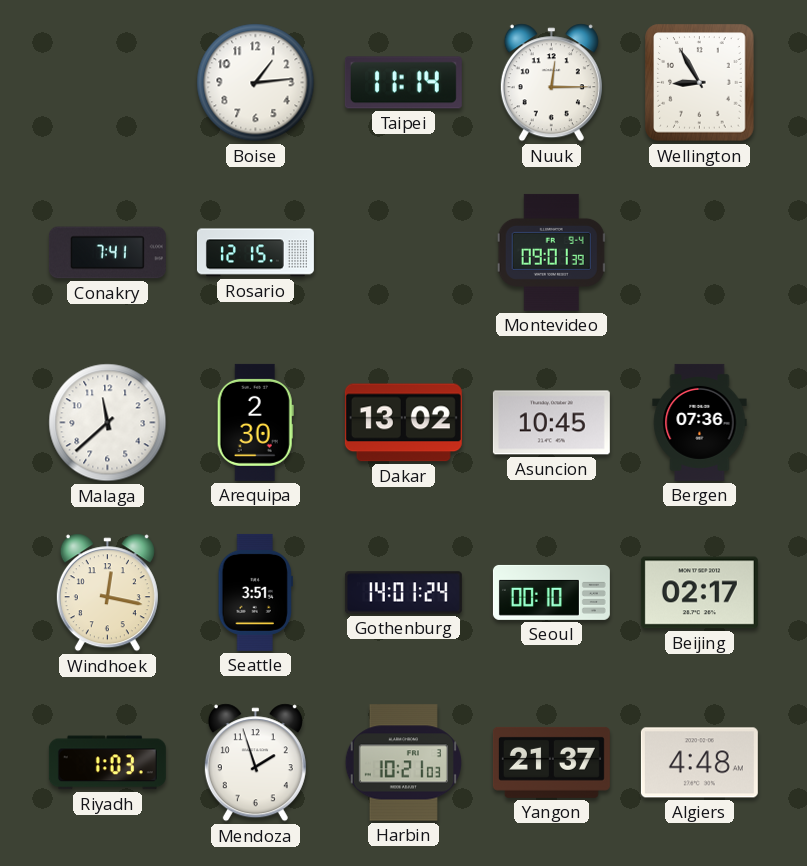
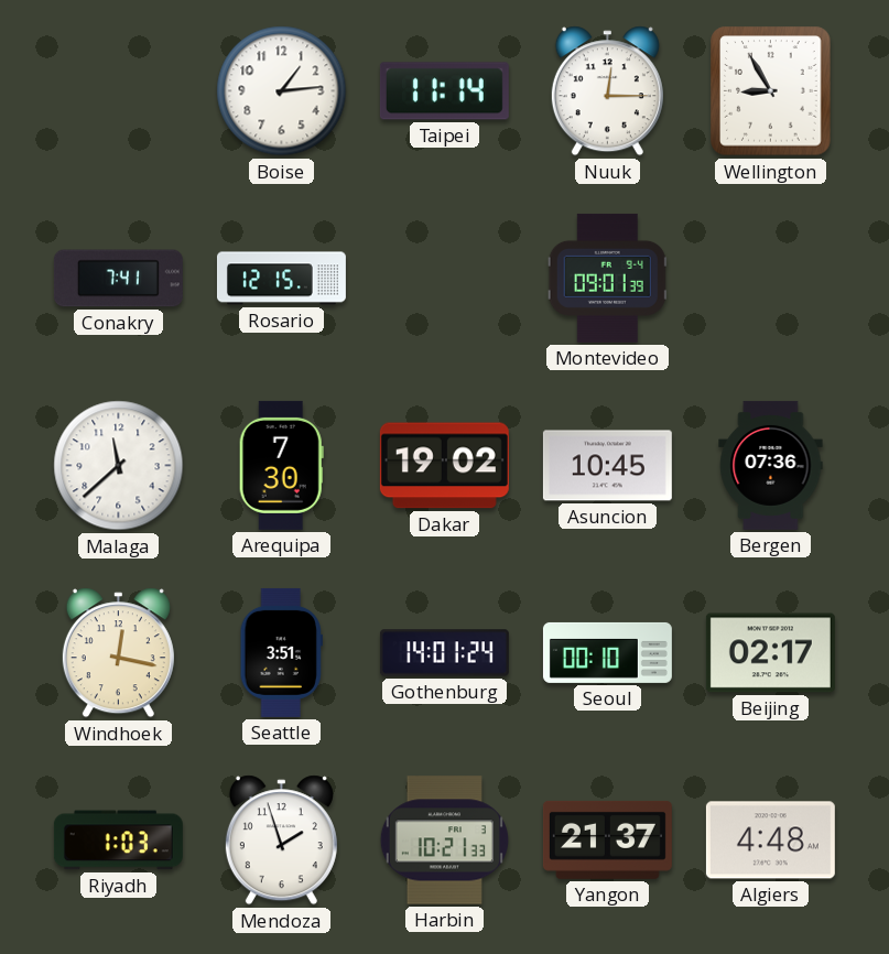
Arequipa: 2:30 -> 7:30 (281, 465)
Dakar: 13:02 -> 19:02 (444, 466)
Harbin: 10:21:03 -> 10:21:33 (444, 841)
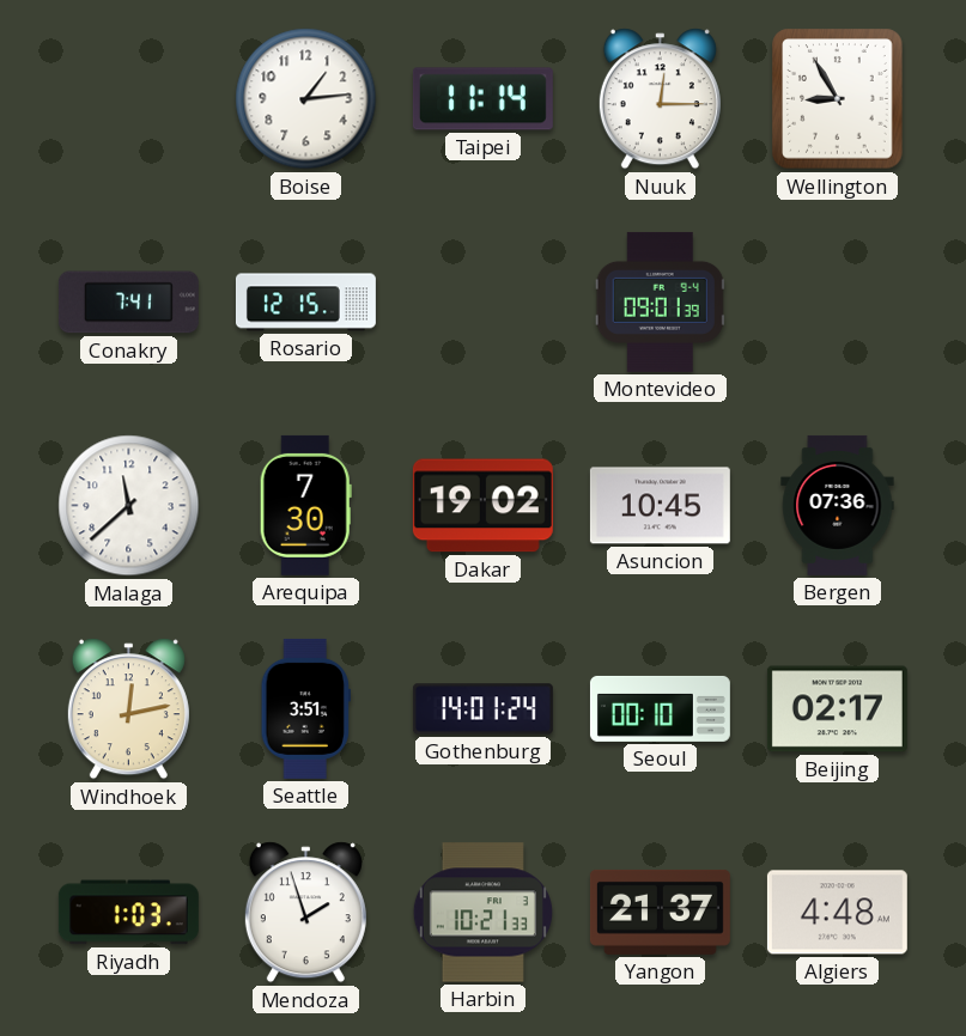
Windhoek: 12:17 -> 12:13 (128, 709)
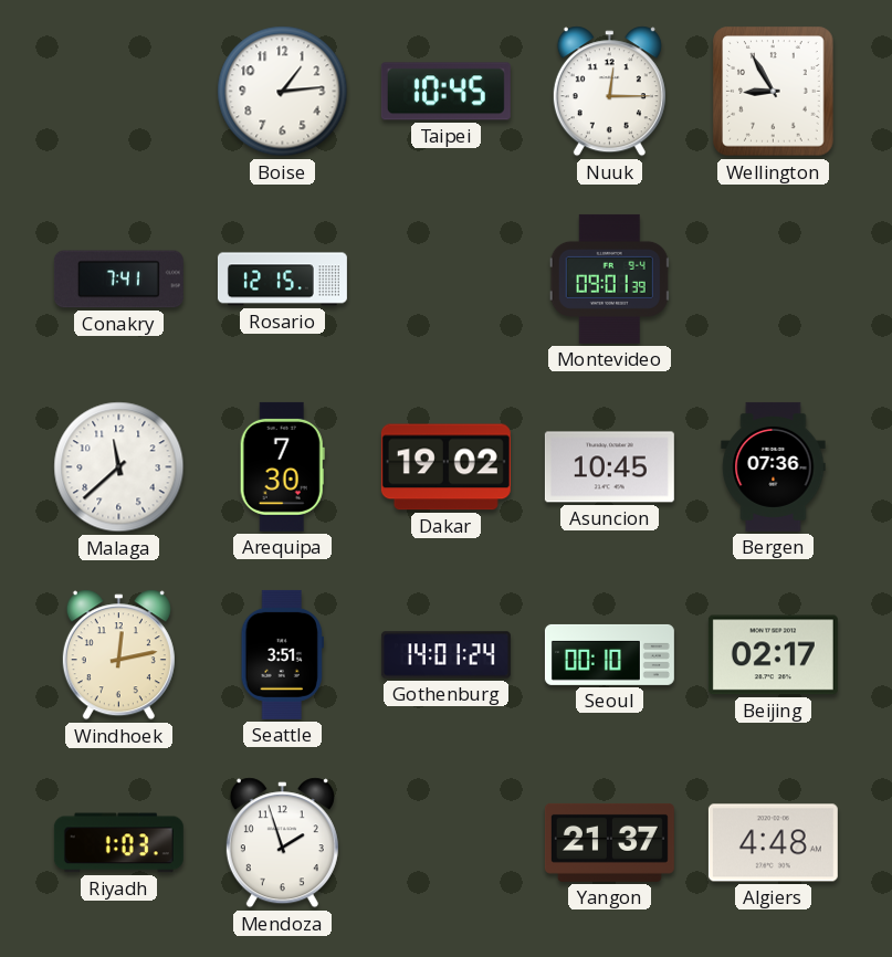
Taipei: 11:14 -> 10:45 (445, 92)
Harbin: 10:21 -> none (482, 913)
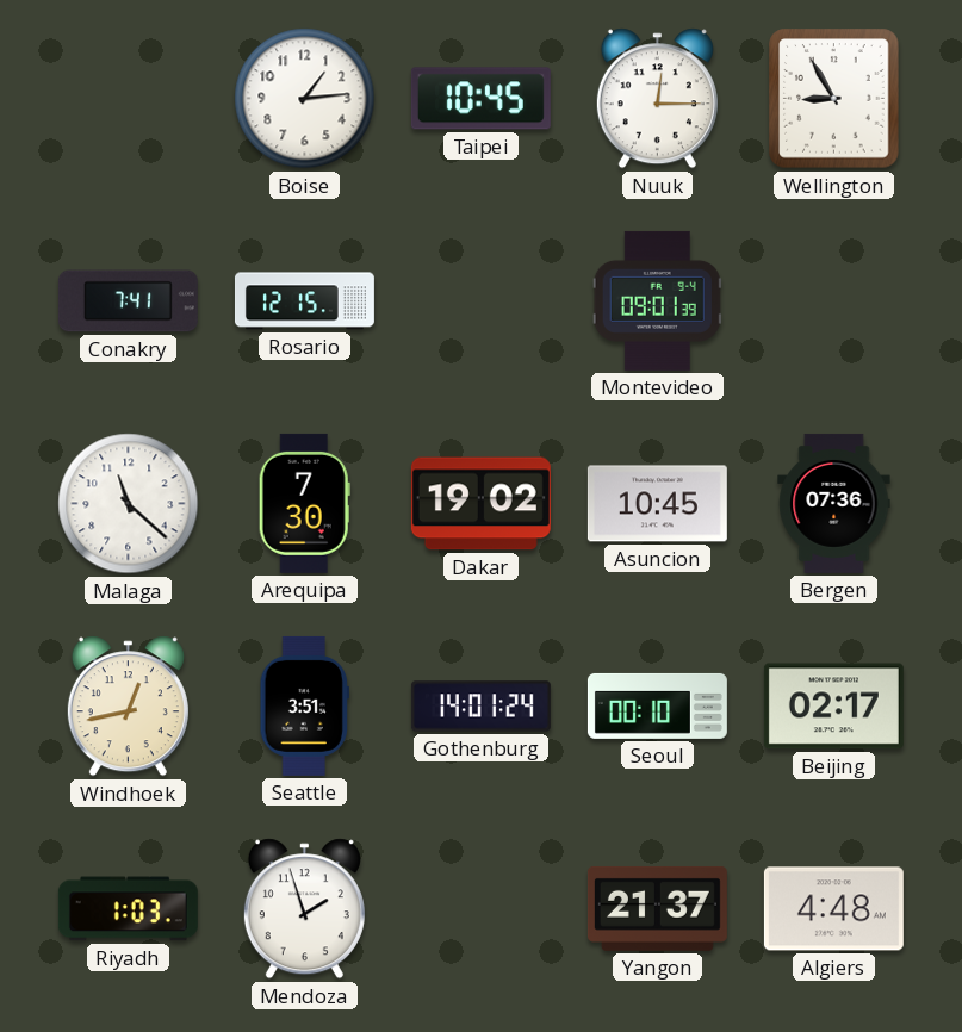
Malaga: 11:38 -> 11:22 (129, 504)
Windhoek: 12:13 -> 12:43 (128, 707)
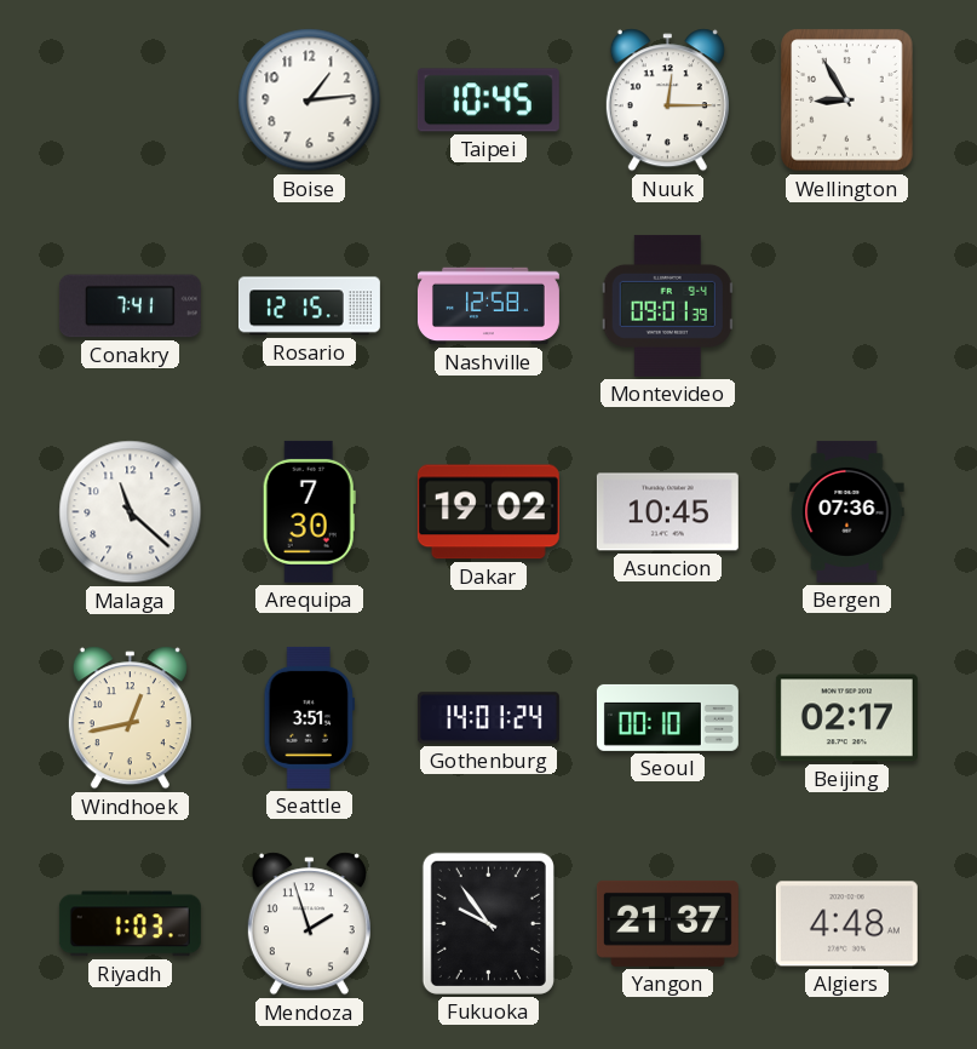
Nashville: none -> 12:58 (488, 306)
Fukuoka: none -> 9:54 (488, 923)
